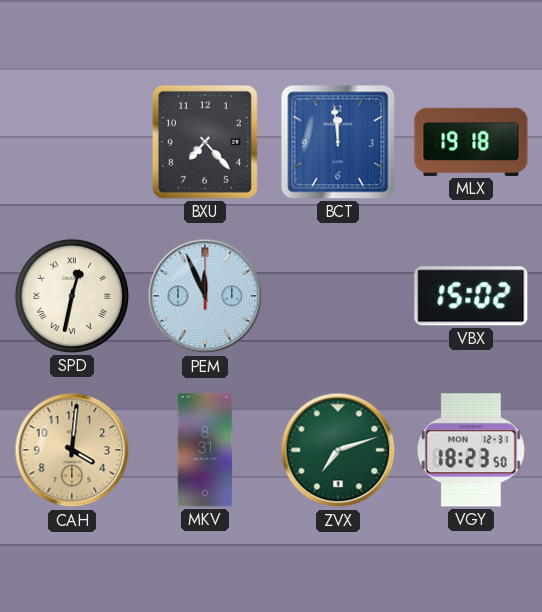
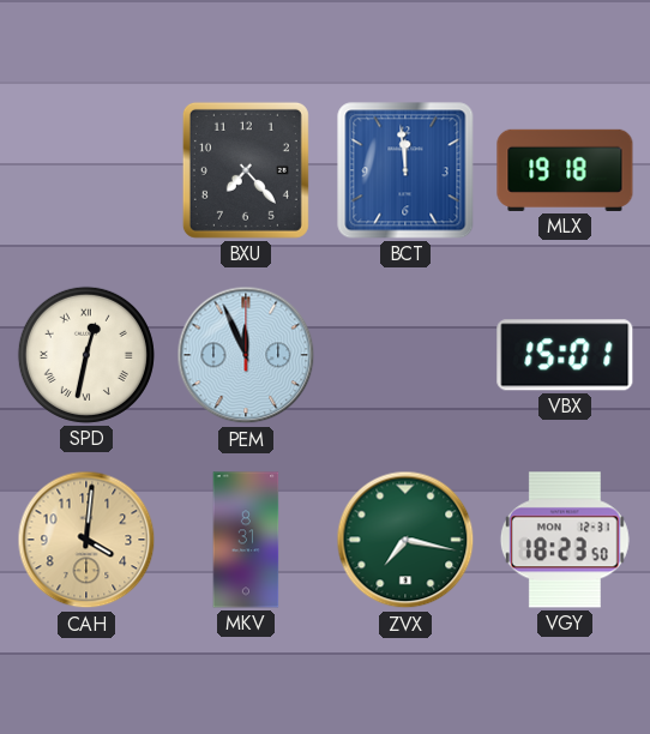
VBX: 15:02 -> 15:01 (565, 355)
ZVX: 7:12 -> 7:17 (405, 540)
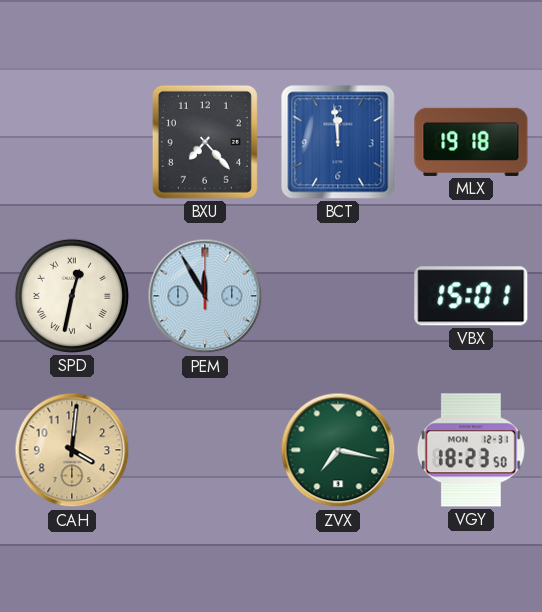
PEM: 11:56 -> 11:55 (205, 296)
MKV: 8:31 -> none (246, 540)
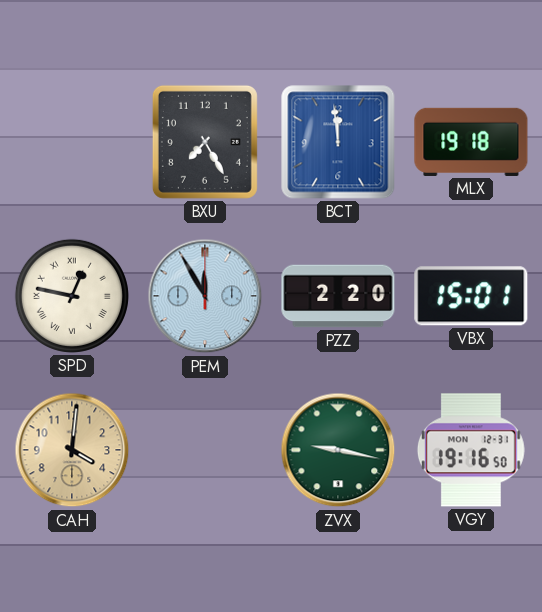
BXU: 7:23 -> 7:25 (205, 142)
SPD: 12:32 -> 12:47 (72, 296)
PZZ: none -> 2:20 (338, 296)
ZVX: 7:17 -> 9:17 (338, 450)
VGY: 18:23 -> 19:16 (471, 450)
